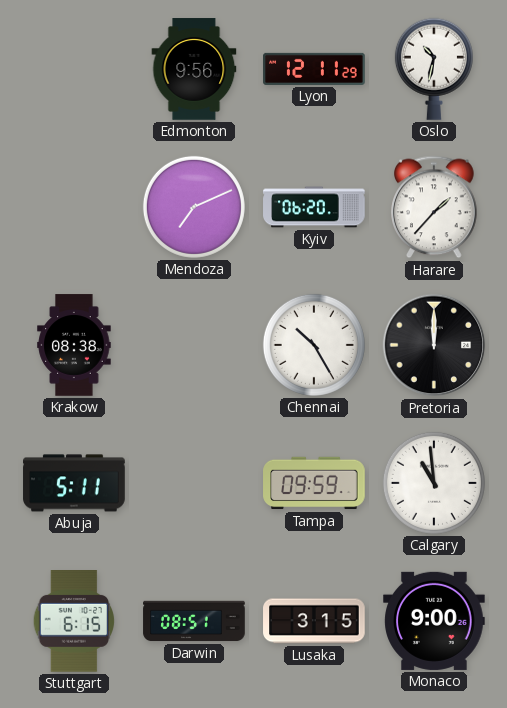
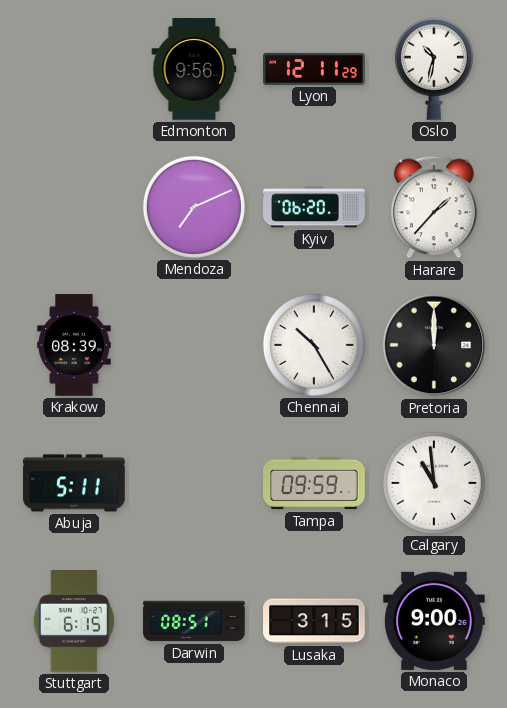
Krakow: 08:38 -> 08:39 (74, 345)
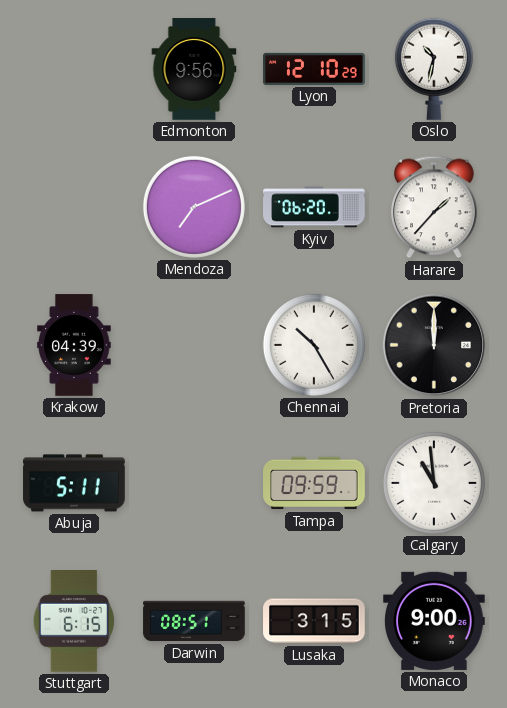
Lyon: 12:11 -> 12:10 (314, 69)
Krakow: 08:39 -> 04:39 (74, 345)
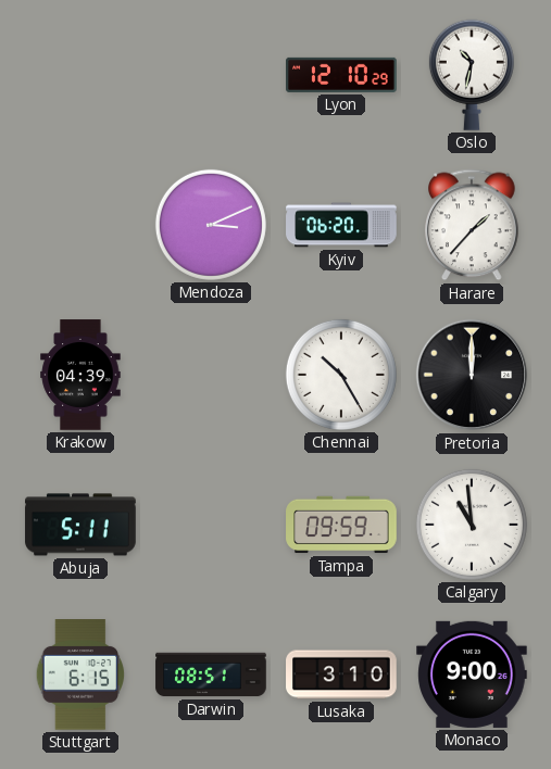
Edmonton: 9:56 -> none (194, 69)
Mendoza: 7:11 -> 3:11 (211, 225)
Lusaka: 3:15 -> 3:10 (341, 675)
